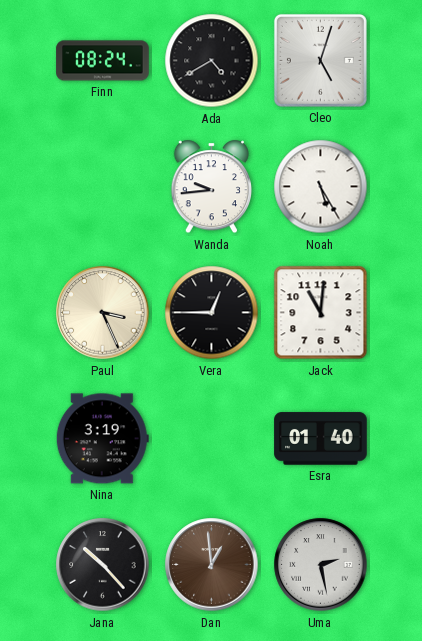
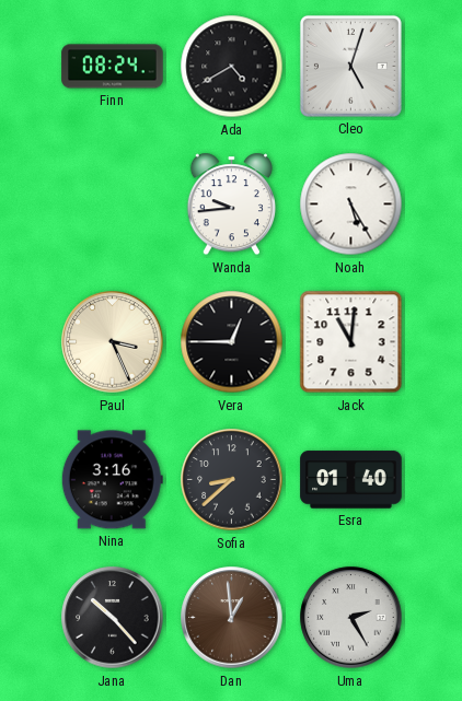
Nina: 3:19 -> 3:16 (112, 480)
Sofia: none -> 8:38 (232, 480)
Uma: 2:28 -> 2:25 (351, 618)
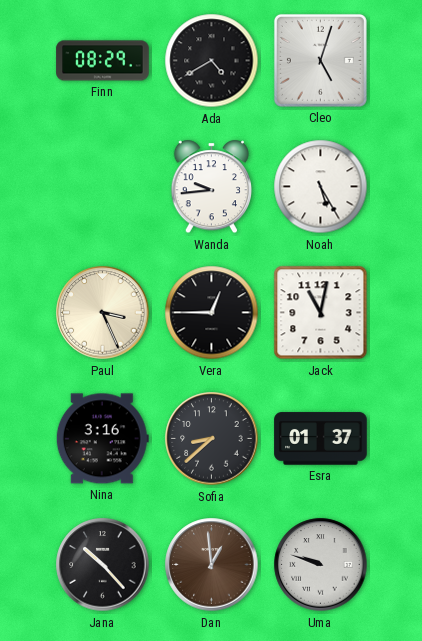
Finn: 08:24 -> 08:29 (103, 61)
Jack: 11:01 -> 11:02 (321, 313)
Esra: 01:40 -> 01:37 (321, 439)
Uma: 2:25 -> 9:48 (321, 565)
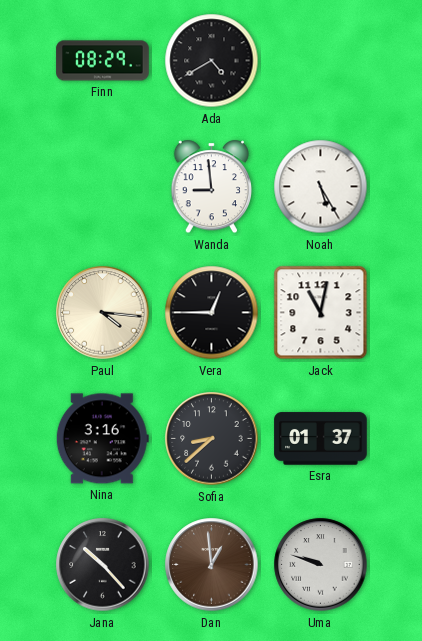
Cleo: 5:03 -> none (320, 60)
Wanda: 9:44 -> 8:59 (211, 187)
Paul: 3:26 -> 4:16 (103, 313)
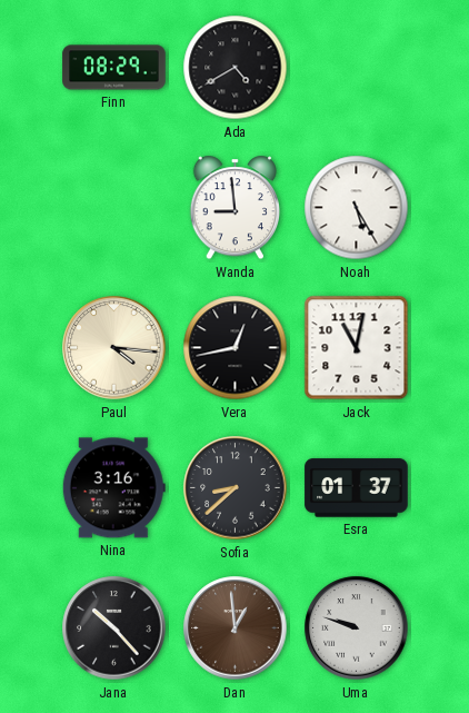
Vera: 12:45 -> 12:43 (236, 348)
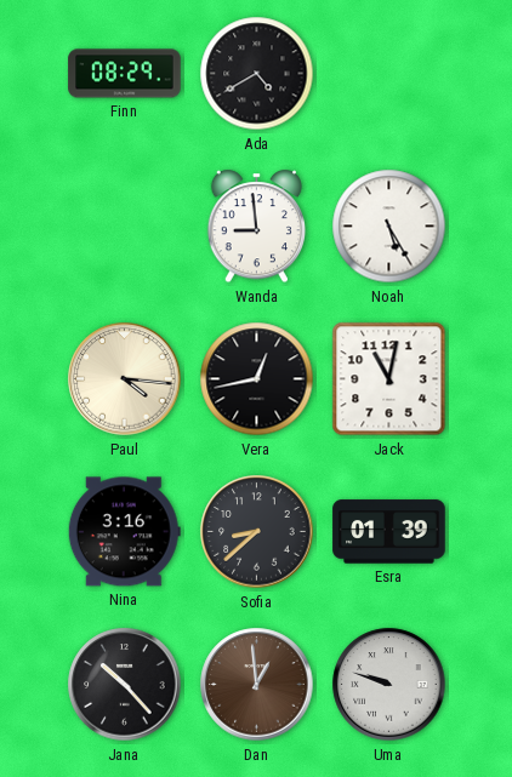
Esra: 01:37 -> 01:39 (389, 532)
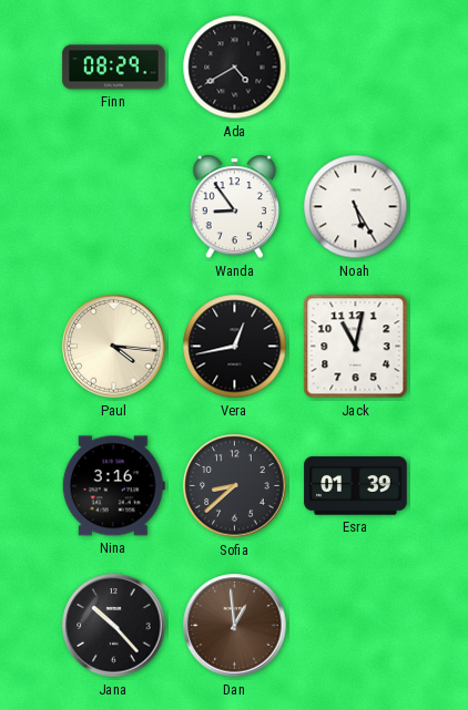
Wanda: 8:59 -> 8:54 (234, 207)
Uma: 9:48 -> none (389, 685)
